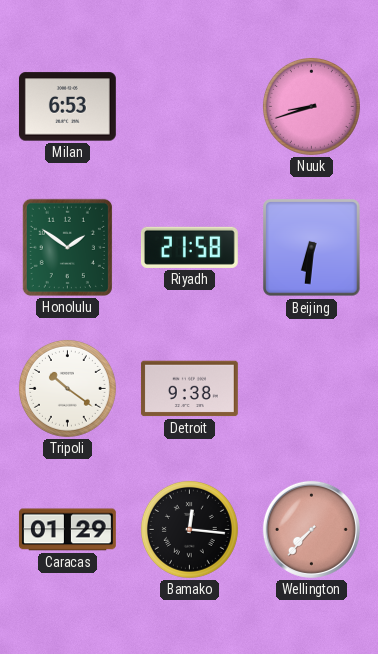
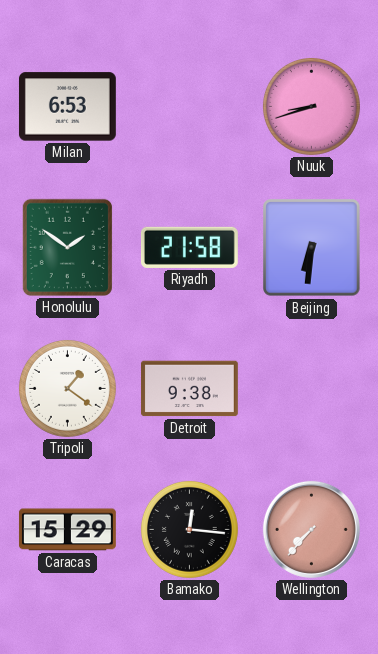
Tripoli: 10:21 -> 1:21 (67, 388)
Caracas: 01:29 -> 15:29 (68, 530)
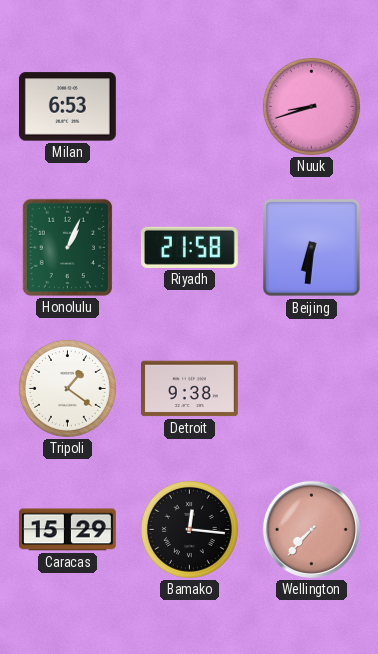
Honolulu: 1:51 -> 1:04 (67, 247)
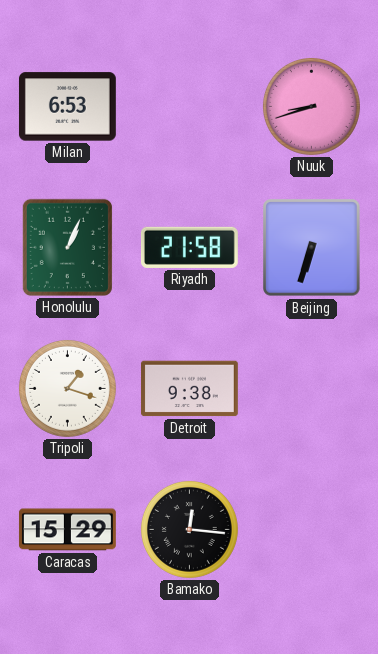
Beijing: 6:31 -> 6:33 (312, 248)
Tripoli: 1:21 -> 1:18 (67, 388)
Wellington: 7:37 -> none (311, 529)
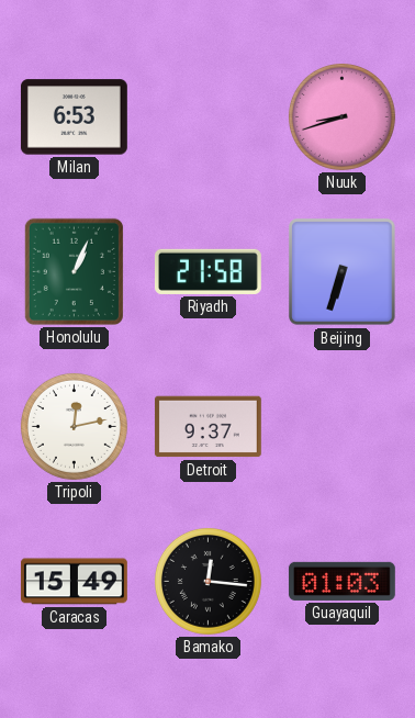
Tripoli: 1:18 -> 12:13 (74, 426)
Detroit: 9:38 -> 9:37 (207, 427)
Caracas: 15:29 -> 15:49 (75, 582)
Guayaquil: none -> 01:03 (341, 581)
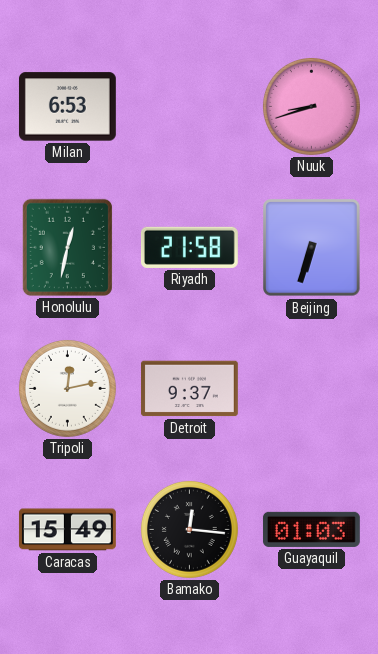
Honolulu: 1:04 -> 12:32 (67, 247)
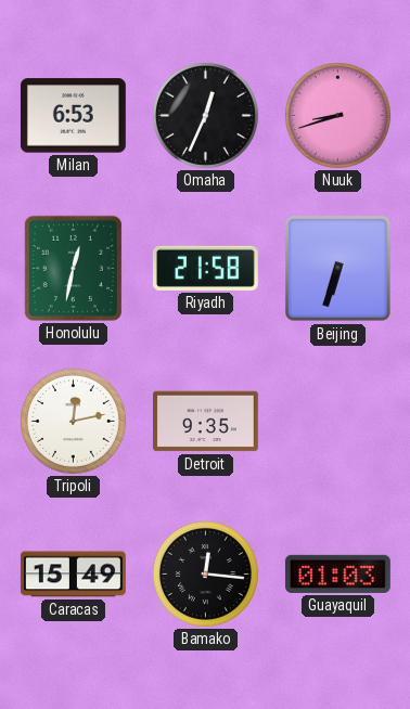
Omaha: none -> 12:34 (205, 115)
Detroit: 9:37 -> 9:35 (205, 422)
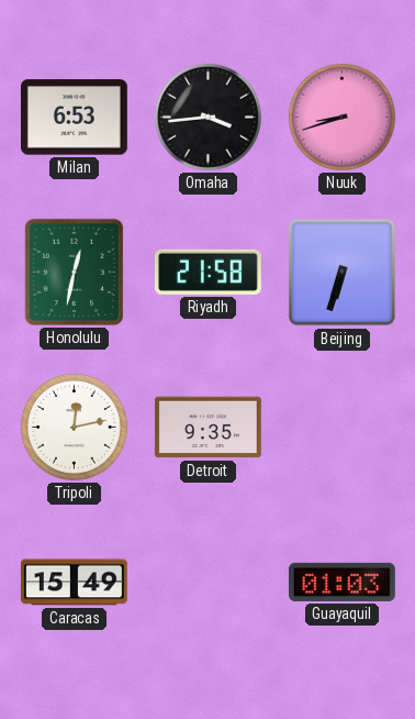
Omaha: 12:34 -> 3:44 (207, 117)
Bamako: 12:16 -> none (205, 573)
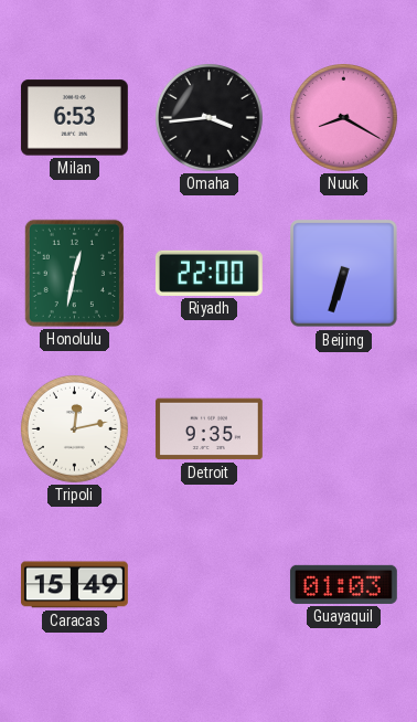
Nuuk: 8:42 -> 8:20 (343, 117)
Riyadh: 21:58 -> 22:00 (209, 273)
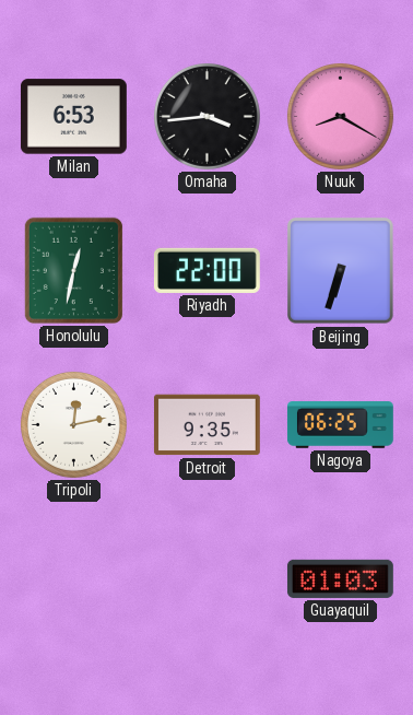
Nagoya: none -> 06:25 (340, 425)
Caracas: 15:49 -> none (75, 585)
